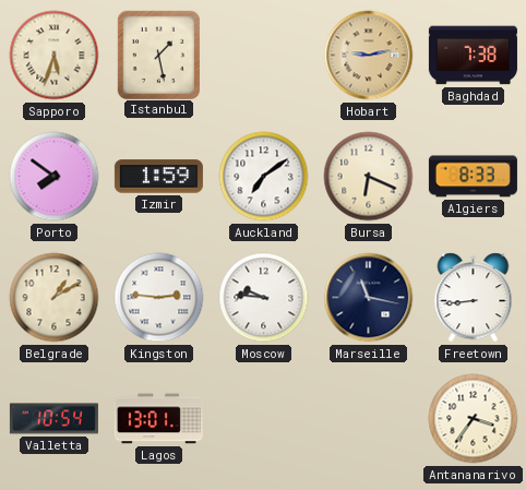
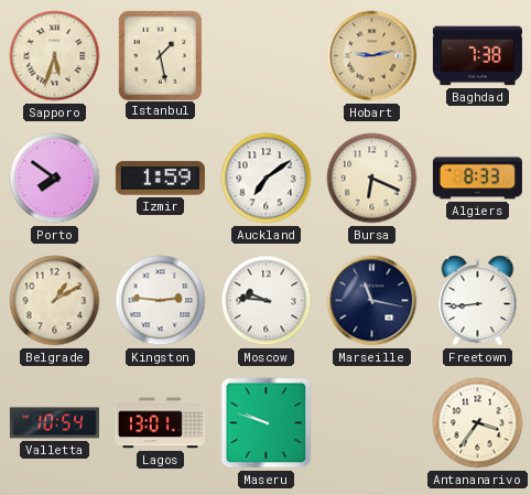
Maseru: none -> 9:48 (267, 423)
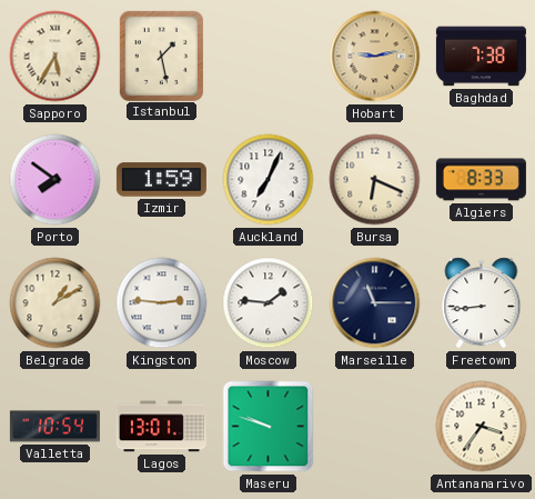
Sapporo: 5:33 -> 5:35 (55, 57)
Auckland: 7:09 -> 7:04 (269, 180)
Moscow: 9:46 -> 1:46 (269, 303)
Marseille: 11:17 -> 11:15 (375, 303)
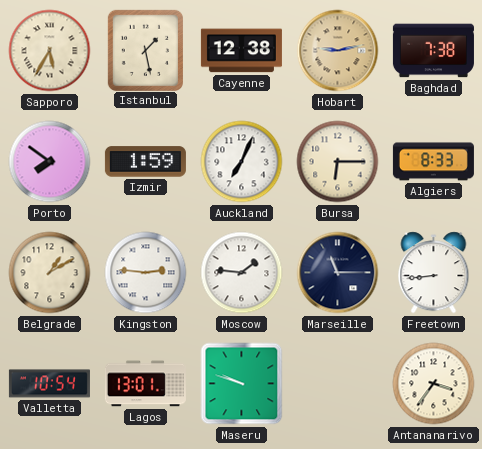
Cayenne: none -> 12:38 (241, 51)
Bursa: 6:19 -> 6:15 (338, 162)
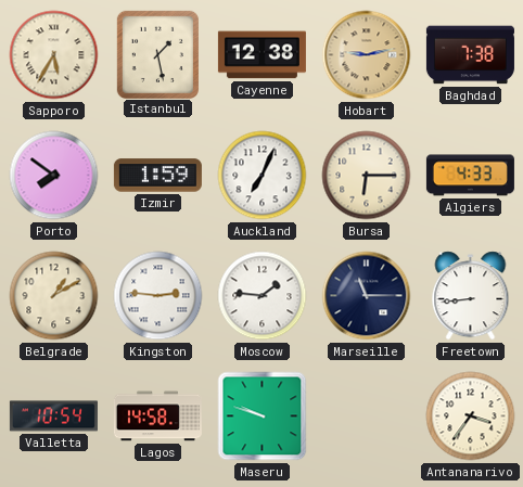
Algiers: 8:33 -> 4:33 (470, 176)
Lagos: 13:01 -> 14:58 (157, 416)
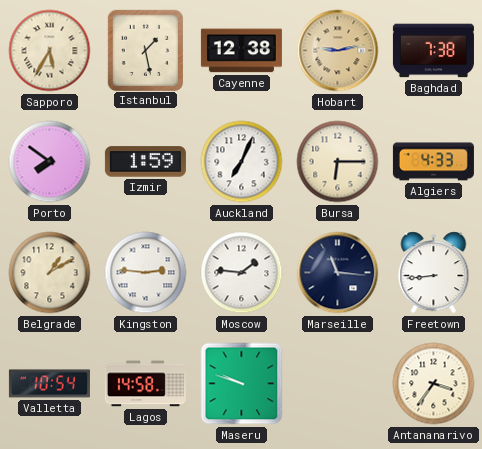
Marseille: 11:15 -> 11:16 (338, 273)
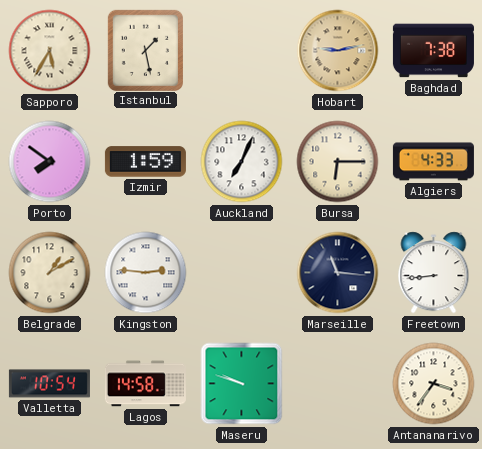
Cayenne: 12:38 -> none (241, 51)
Moscow: 1:46 -> none (242, 273)
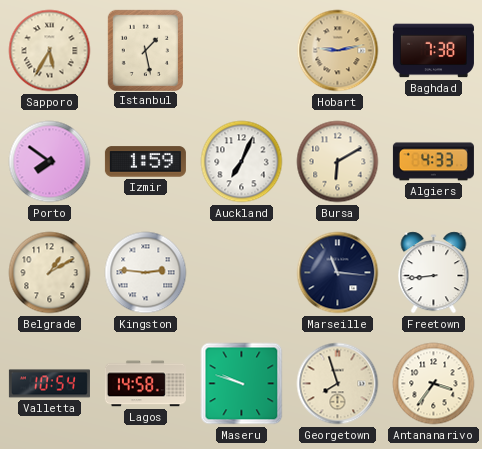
Bursa: 6:15 -> 6:10 (338, 162)
Georgetown: none -> 7:57 (338, 384)
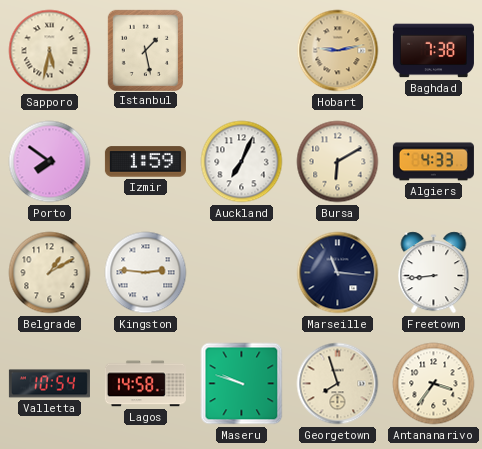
Sapporo: 5:35 -> 5:32 (50, 51)
